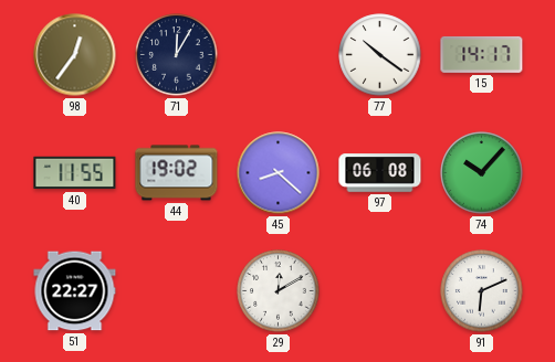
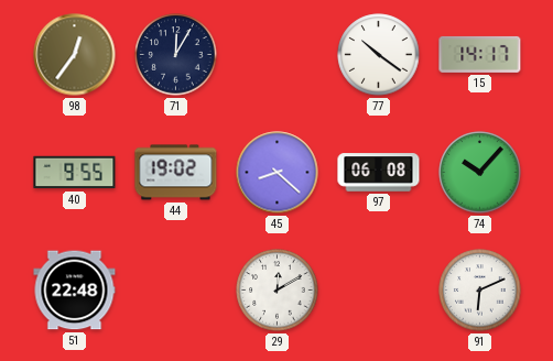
40: 11:55 -> 9:55 (75, 173)
51: 22:27 -> 22:48 (75, 291)
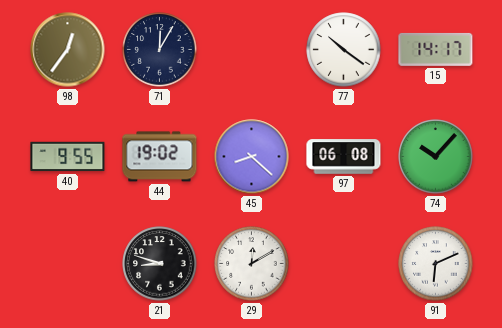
51: 22:48 -> none (75, 291)
21: none -> 8:48 (160, 264)
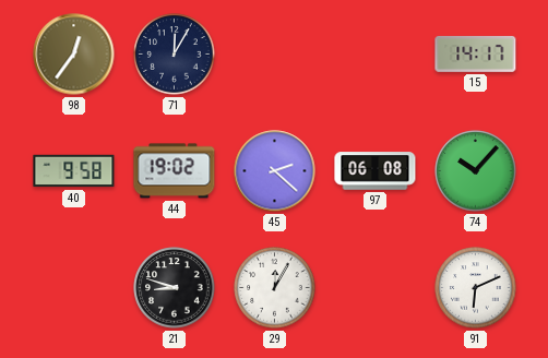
77: 10:21 -> none (344, 50)
40: 9:55 -> 9:58 (74, 171)
45: 8:22 -> 2:22 (275, 171)
29: 12:10 -> 12:05 (275, 288)
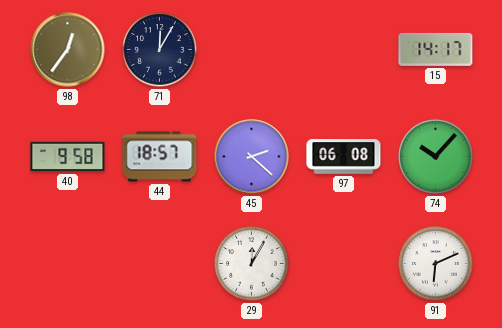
44: 19:02 -> 18:57 (160, 157)
21: 8:48 -> none (175, 288)
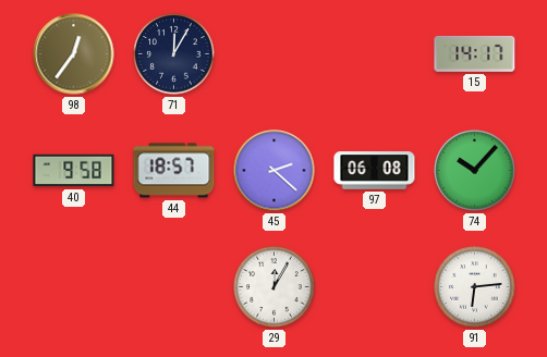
91: 6:11 -> 6:14 (475, 287)
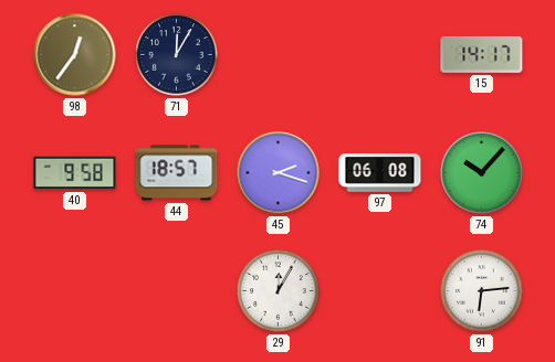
45: 2:22 -> 2:18 (279, 173)
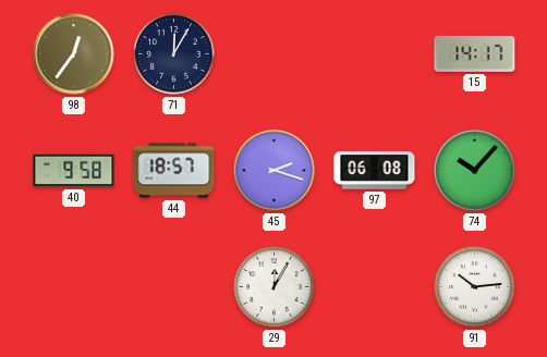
91: 6:14 -> 10:14 (475, 287)
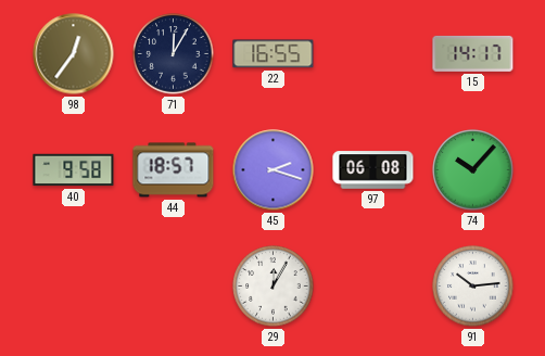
22: none -> 16:55 (274, 54)
